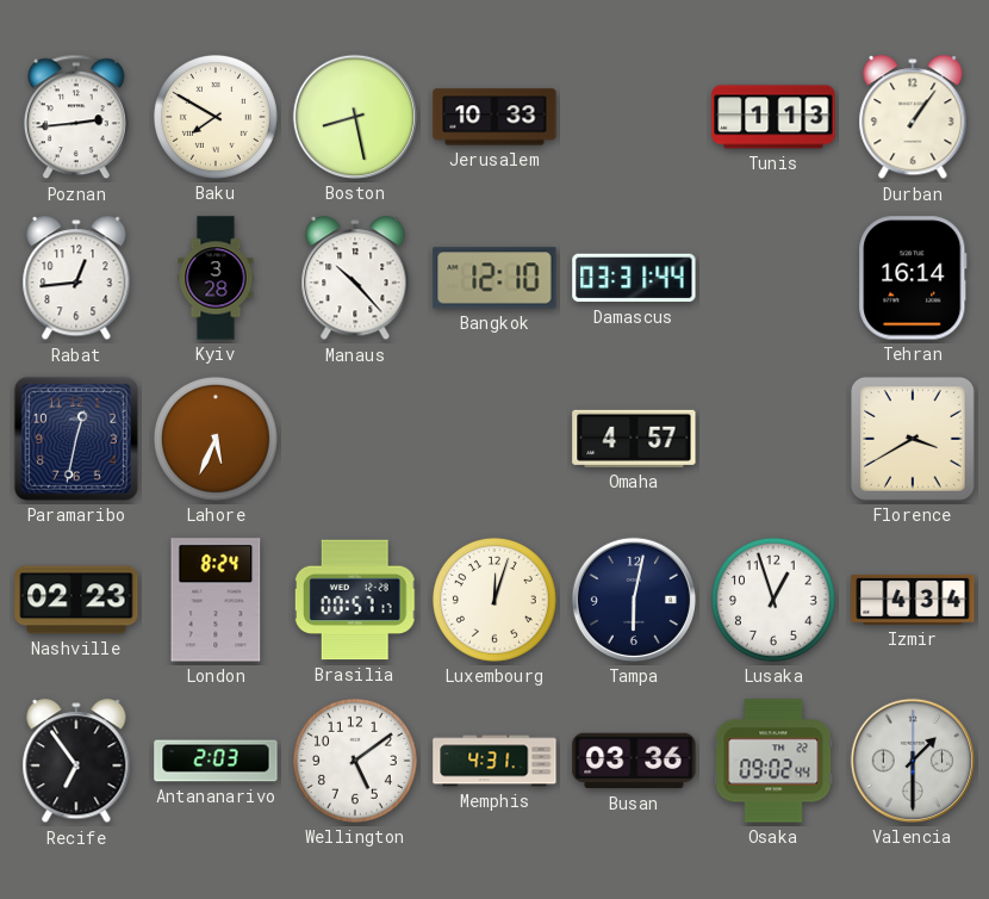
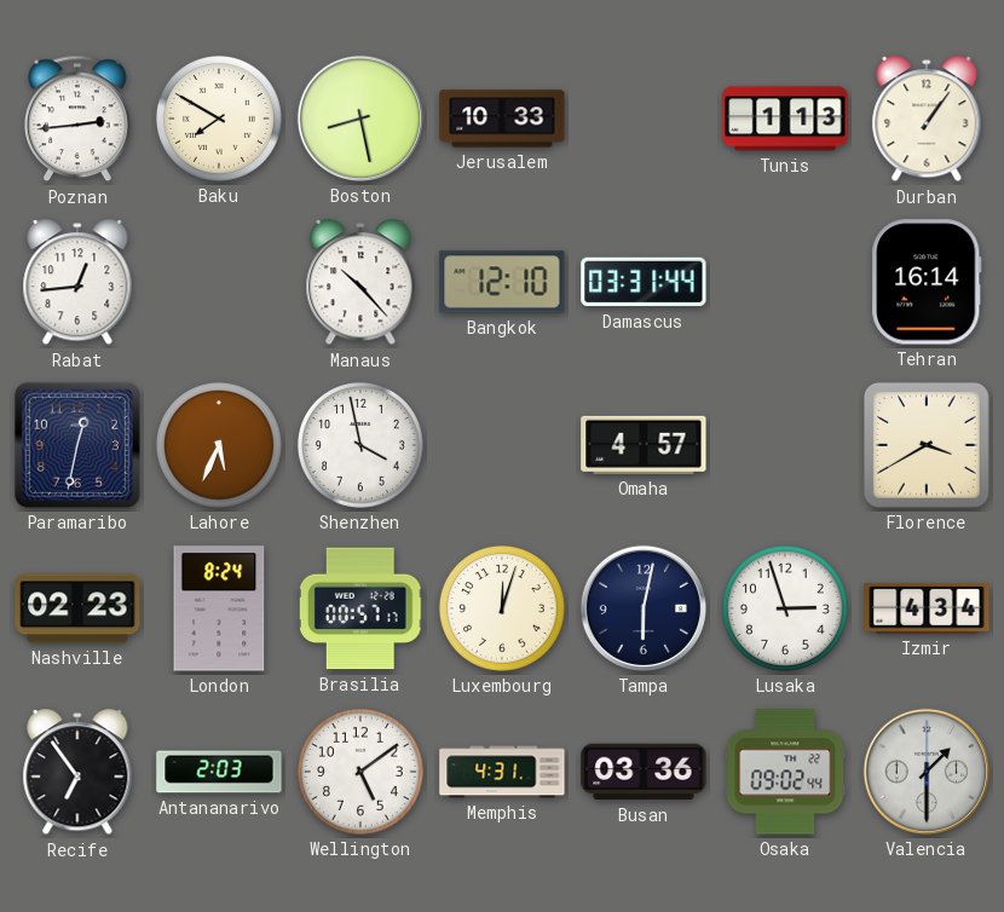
Kyiv: 3:28 -> none (216, 278)
Shenzhen: none -> 3:58 (360, 445)
Lusaka: 12:57 -> 2:57 (785, 608)
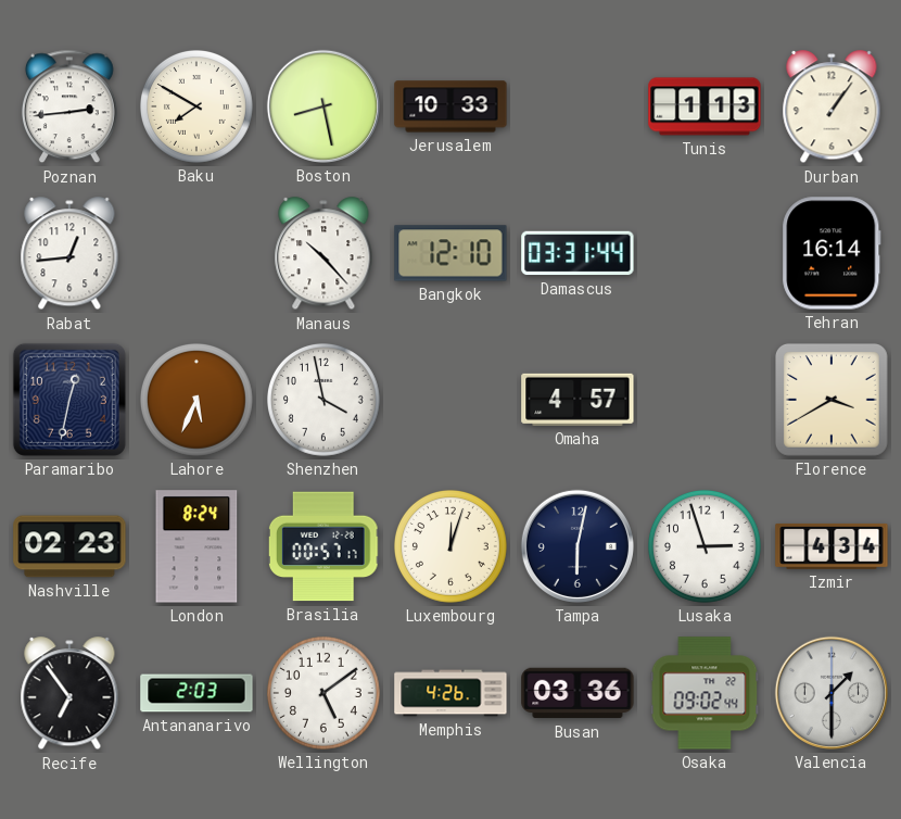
Memphis: 4:31 -> 4:26 (451, 693)
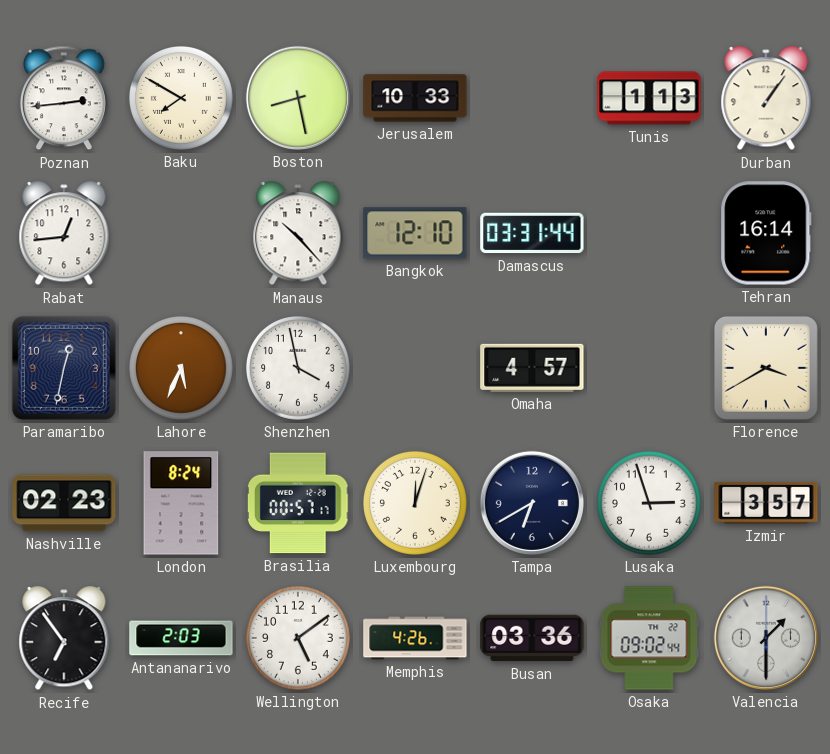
Tampa: 6:02 -> 6:40 (532, 503)
Izmir: 4:34 -> 3:57 (766, 503)
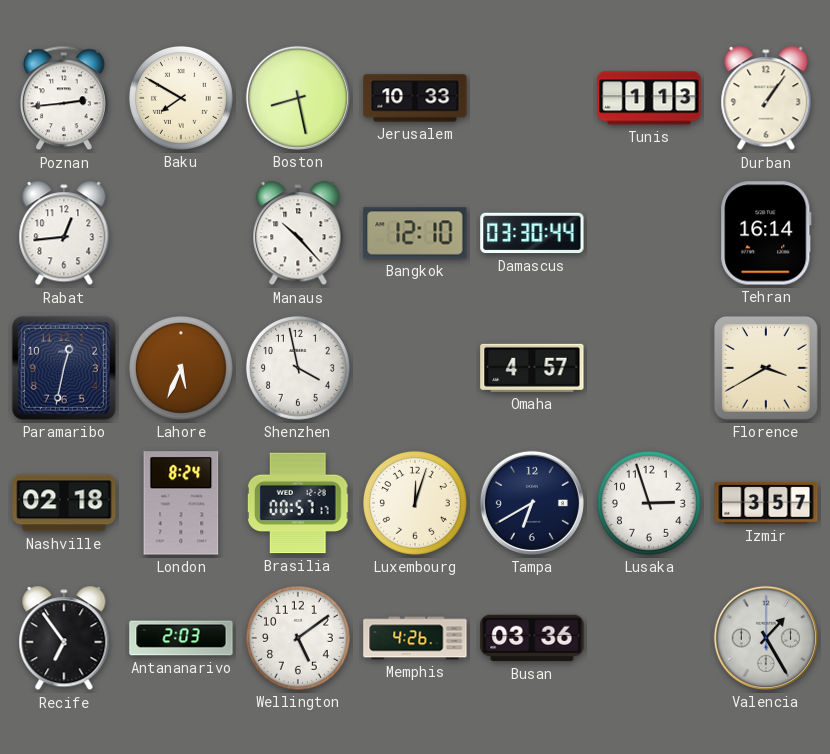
Damascus: 03:31 -> 03:30 (532, 233)
Nashville: 02:23 -> 02:18 (64, 503)
Osaka: 09:02 -> none (649, 638)
Valencia: 1:30 -> 1:25 (766, 638)
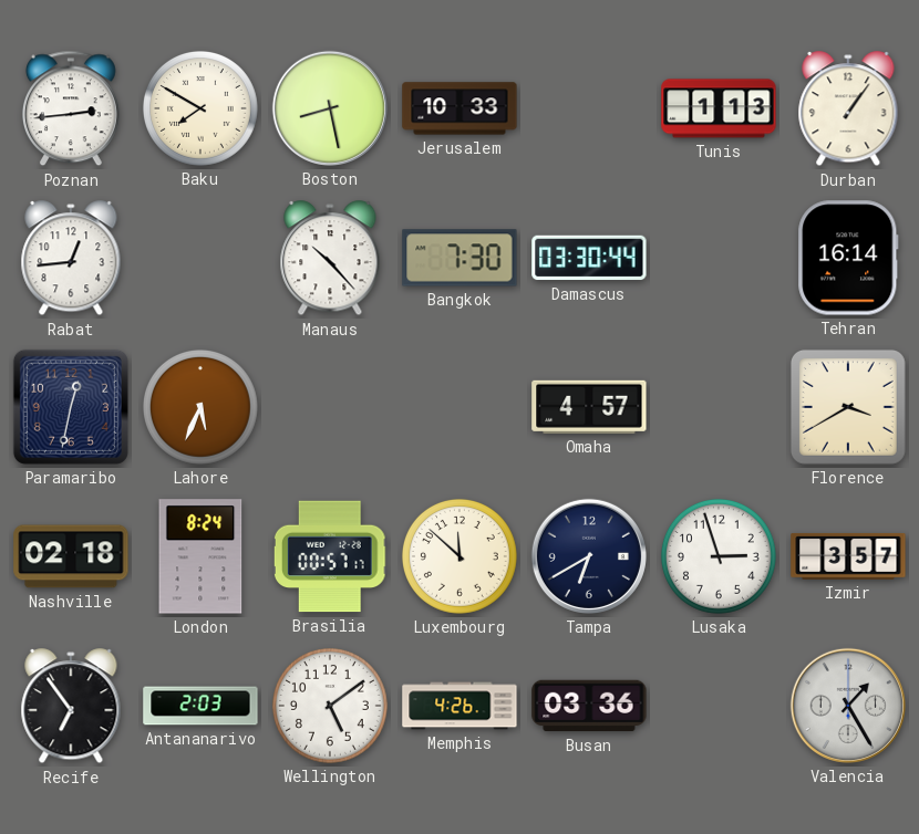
Bangkok: 12:10 -> 7:30 (460, 258)
Shenzhen: 3:58 -> none (298, 368)
Luxembourg: 12:03 -> 11:52 (460, 556)
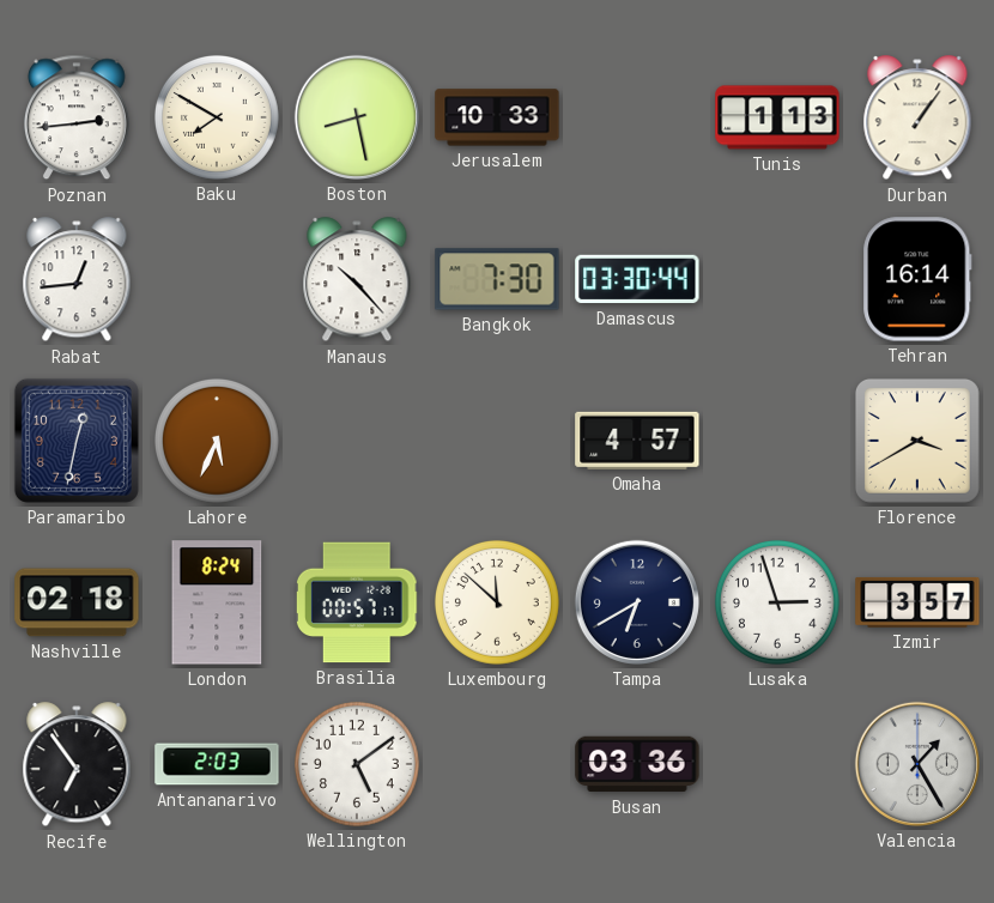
Memphis: 4:26 -> none (460, 706)
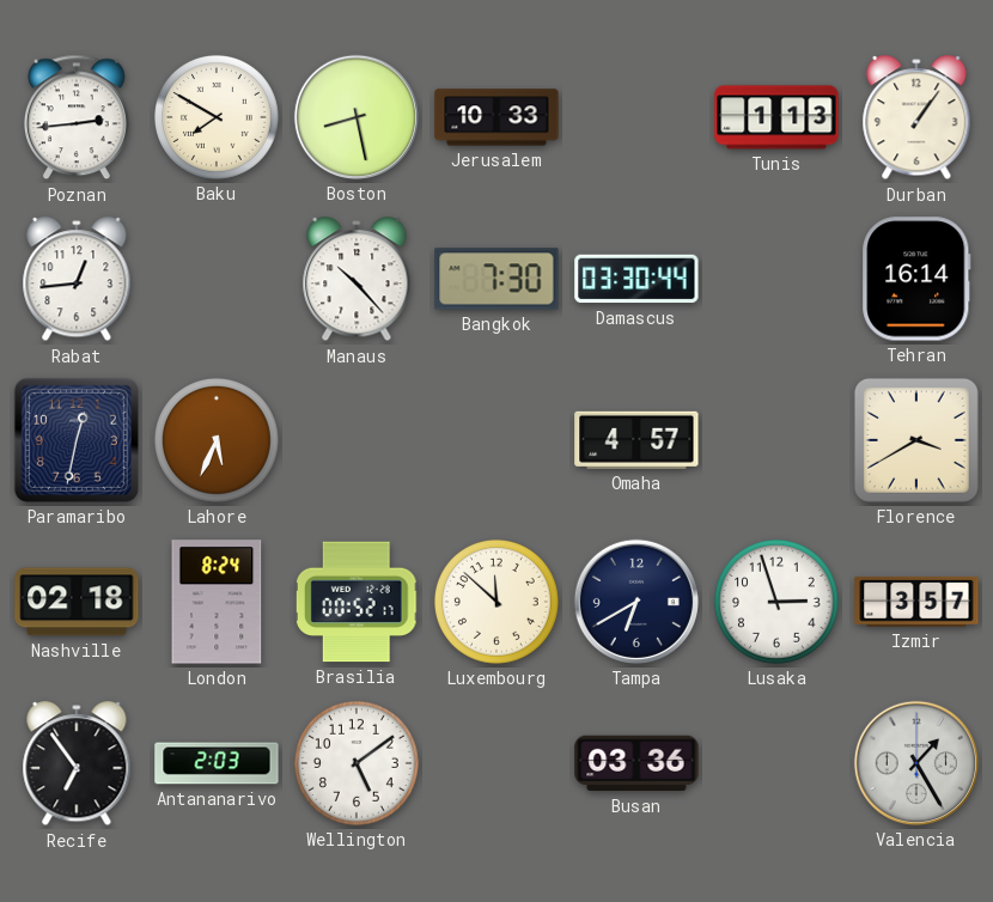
Brasilia: 00:57 -> 00:52 (357, 602)
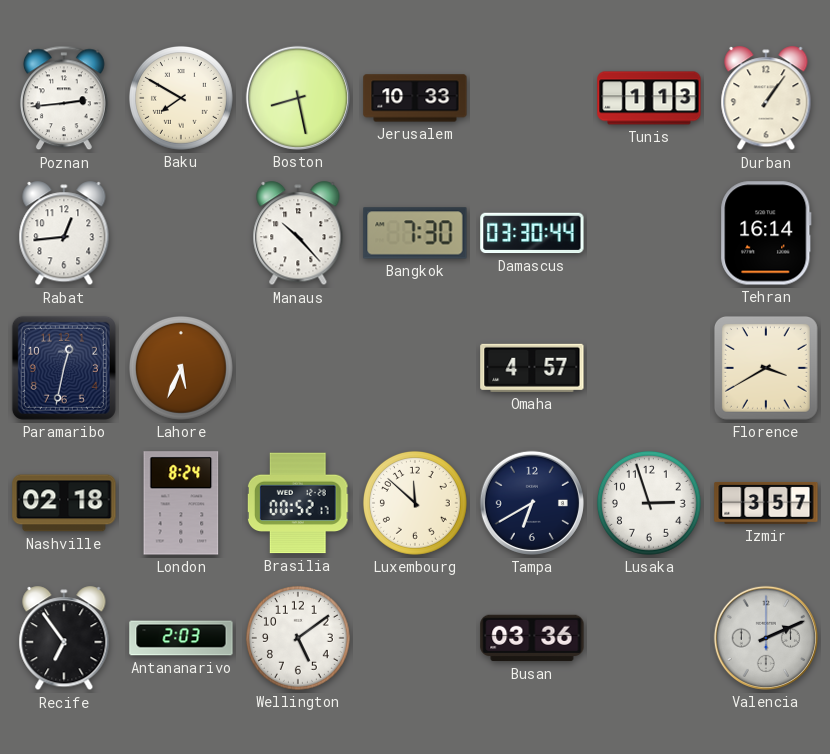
Valencia: 1:25 -> 2:11 (766, 638)
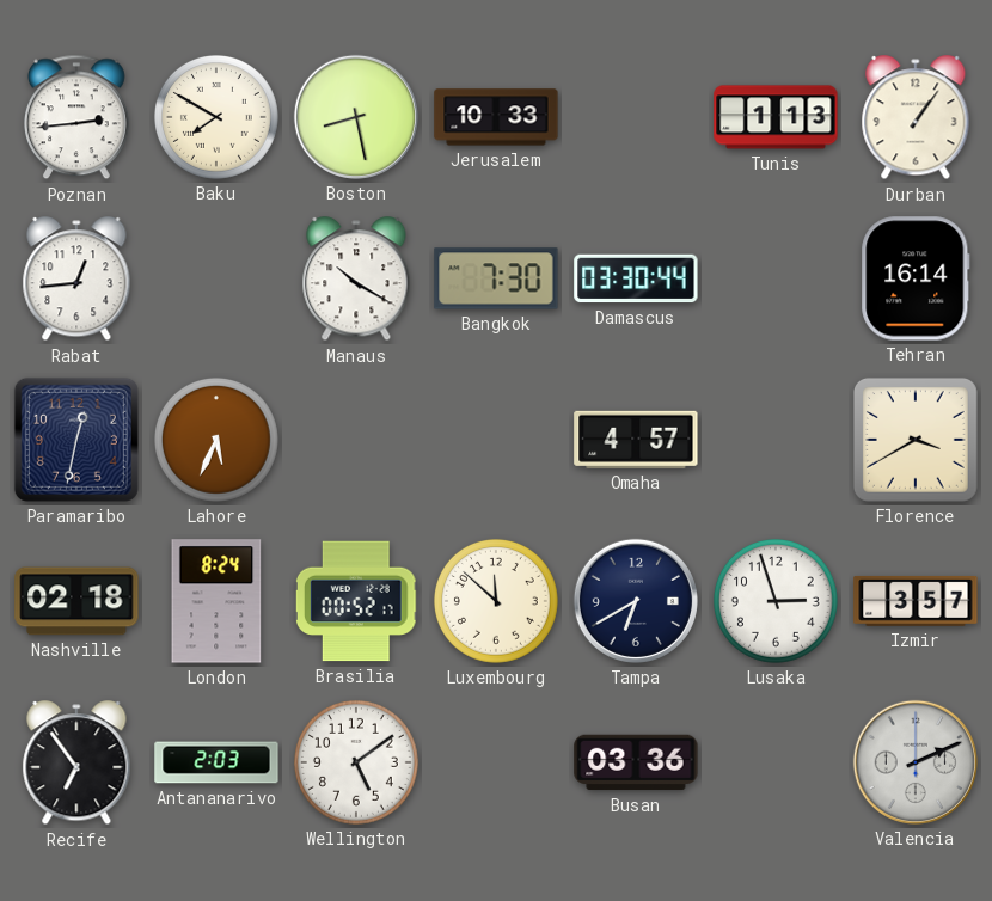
Manaus: 10:23 -> 10:20 (356, 280)
